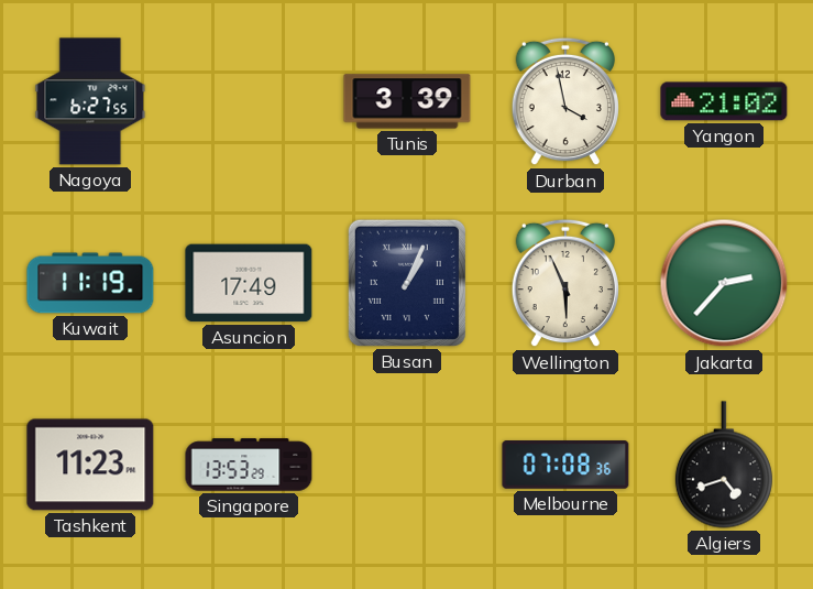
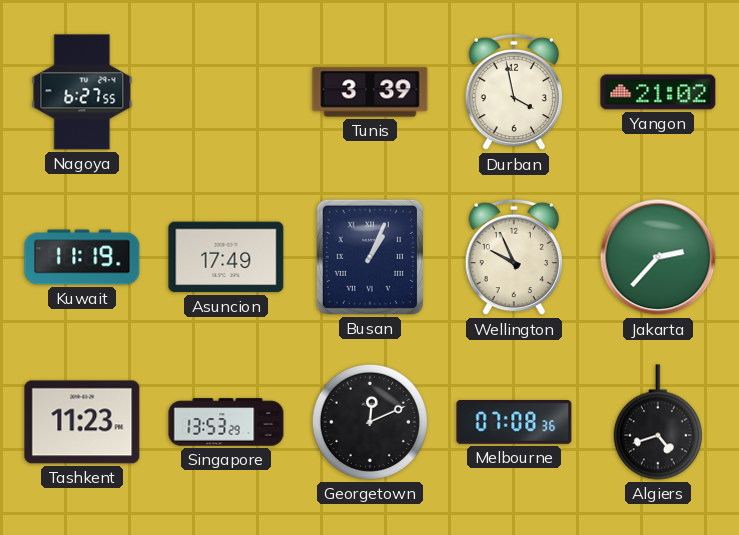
Wellington: 5:56 -> 9:56 (514, 257)
Georgetown: none -> 12:11 (370, 422)
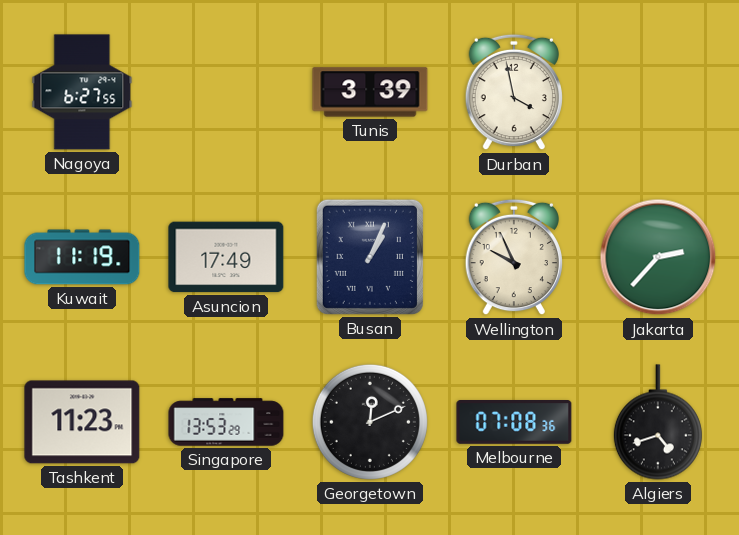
Yangon: 21:02 -> none (658, 92)
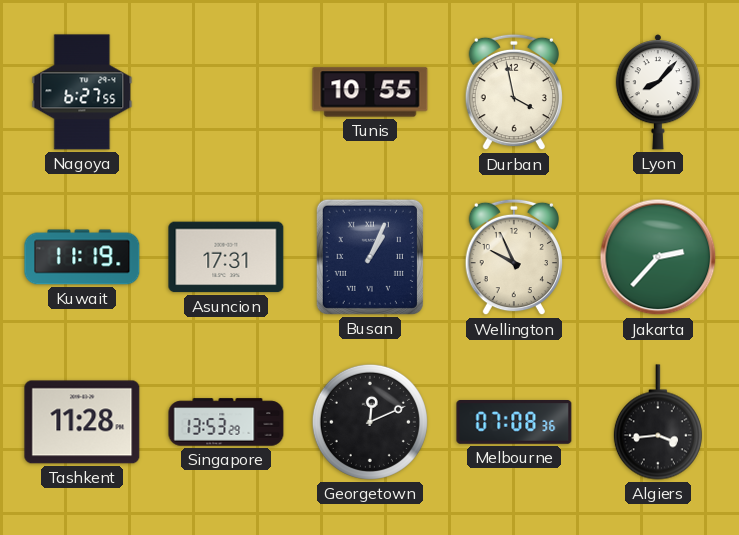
Tunis: 3:39 -> 10:55 (370, 92)
Lyon: none -> 8:07 (657, 92)
Asuncion: 17:49 -> 17:31 (226, 257)
Tashkent: 11:23 -> 11:28 (82, 422)
Algiers: 4:42 -> 3:44 (658, 422)
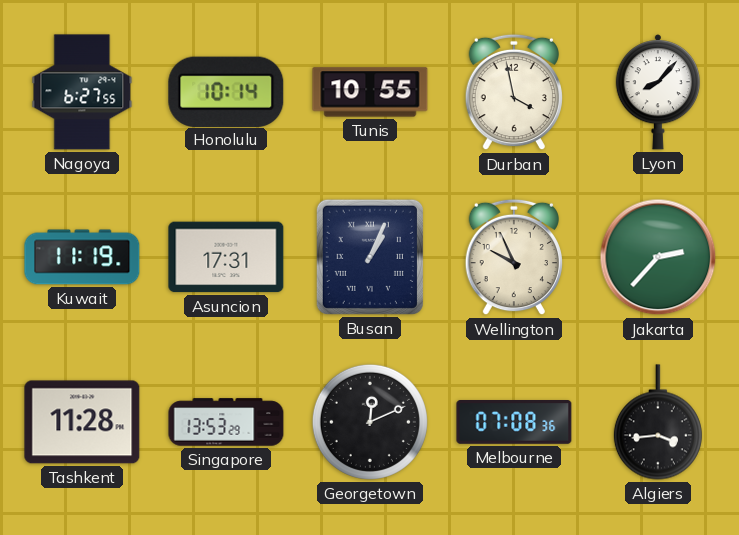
Honolulu: none -> 10:14 (226, 91)
